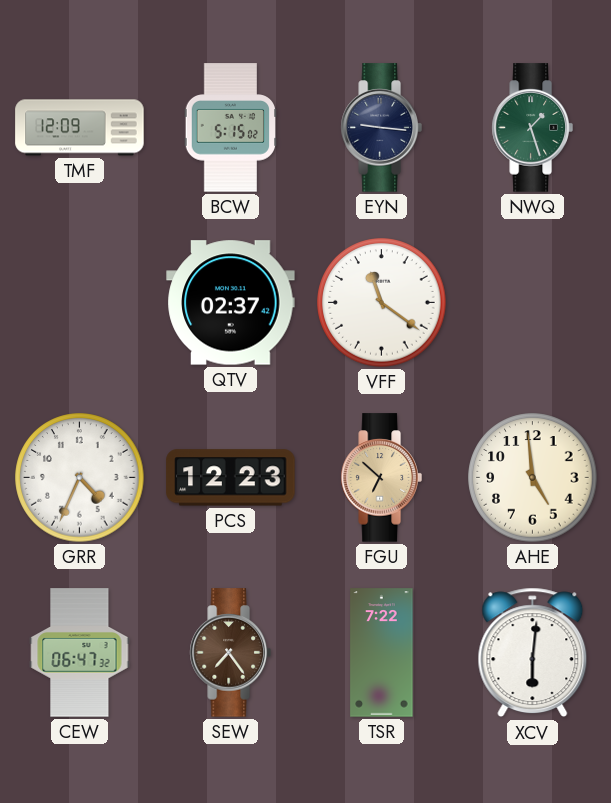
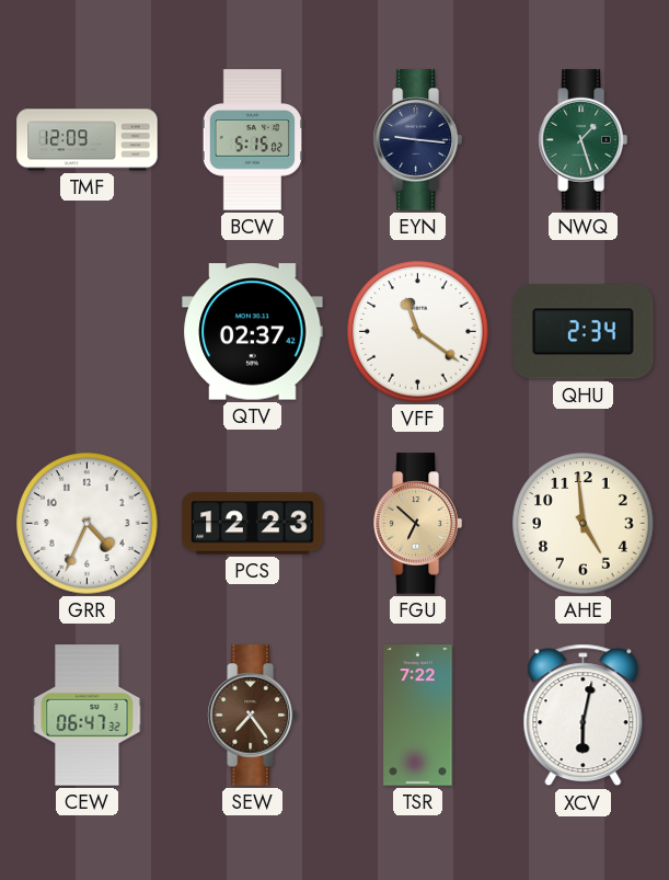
QHU: none -> 2:34 (584, 332)
XCV: 6:01 -> 6:02 (584, 716)
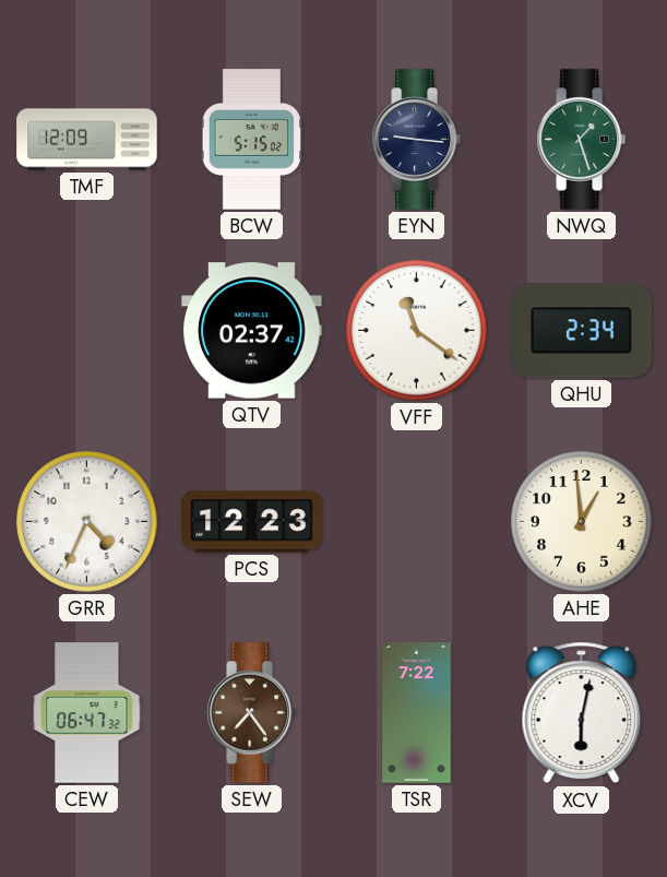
FGU: 6:52 -> none (417, 524)
AHE: 4:59 -> 12:59 (582, 522)
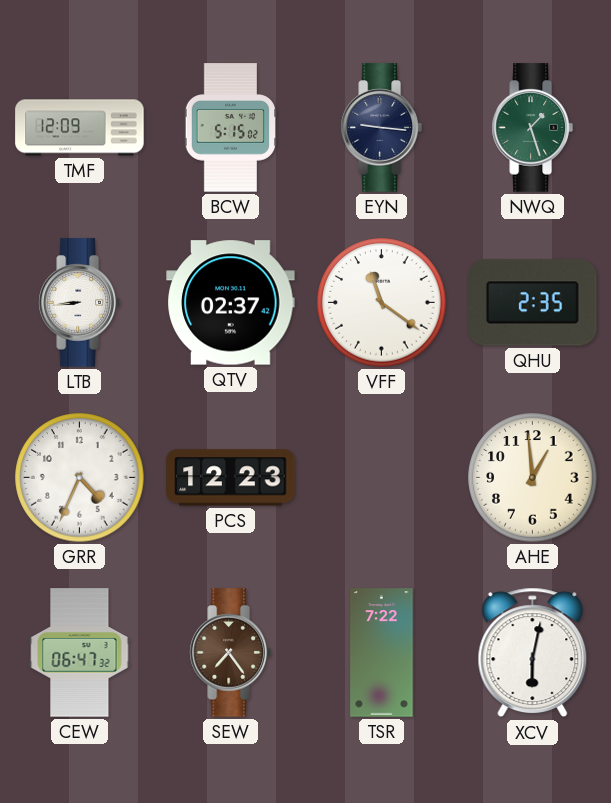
LTB: none -> 8:44 (79, 303)
QHU: 2:34 -> 2:35 (533, 303)
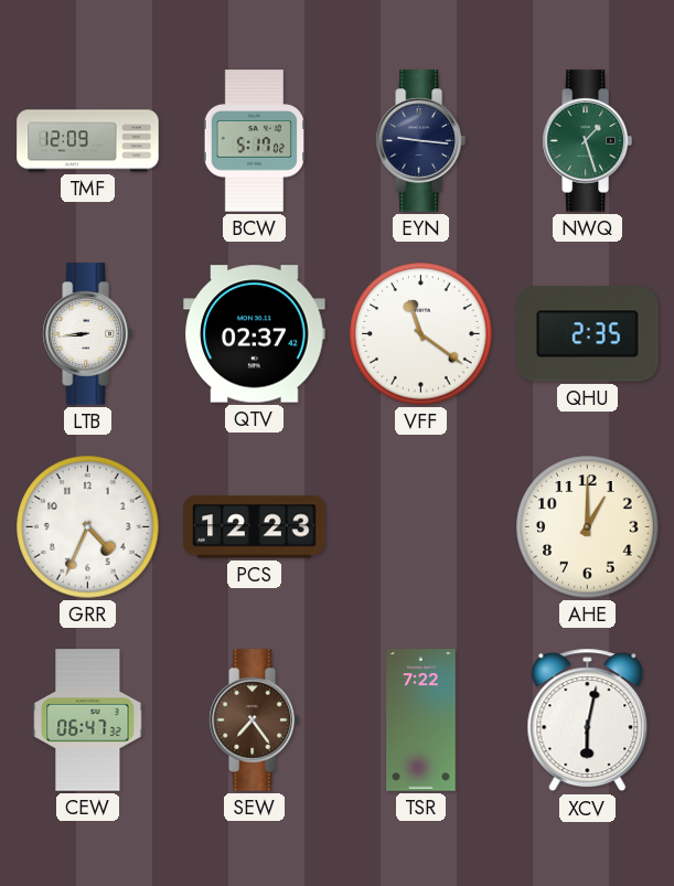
BCW: 5:15 -> 5:17 (254, 141)
AHE: 12:59 -> 1:00 (588, 527)
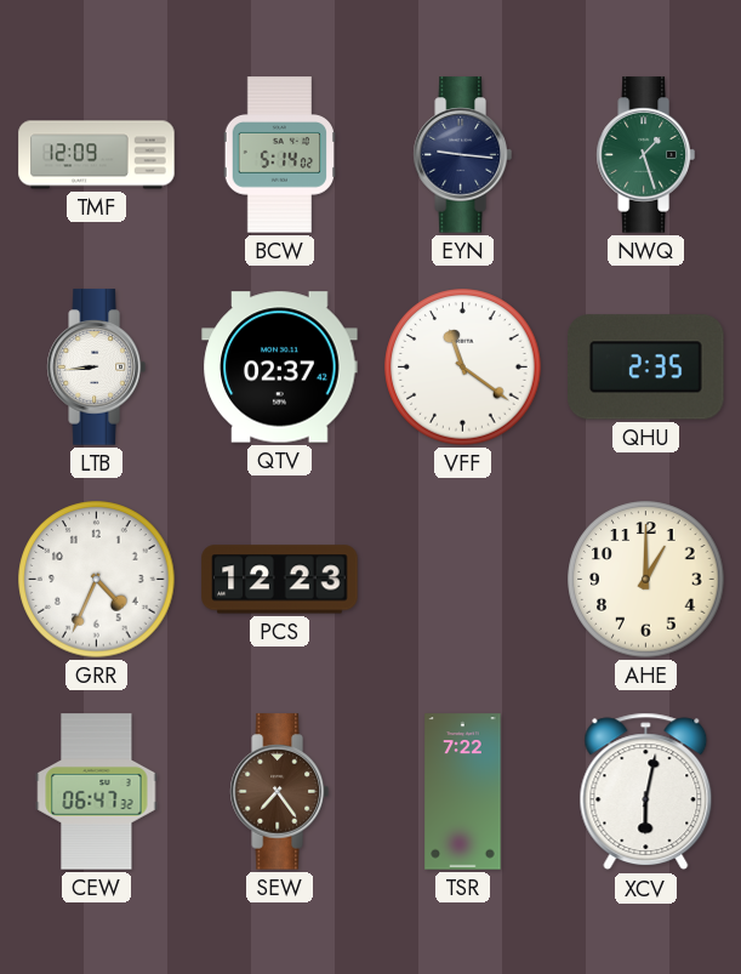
BCW: 5:17 -> 5:14 (279, 155)
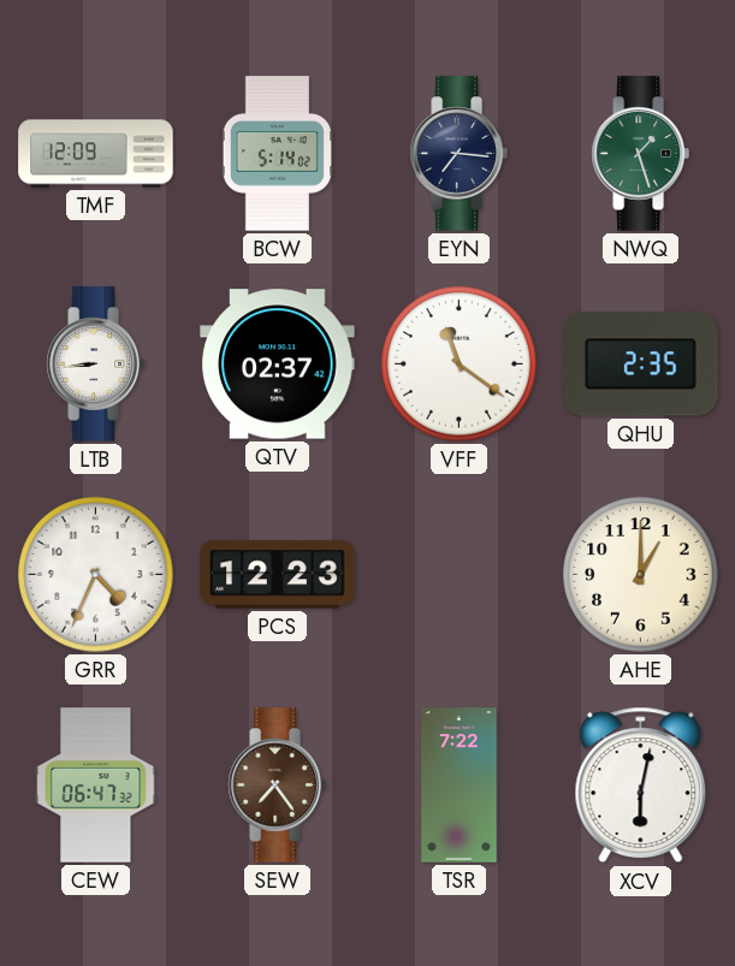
EYN: 9:16 -> 7:16 (458, 154)
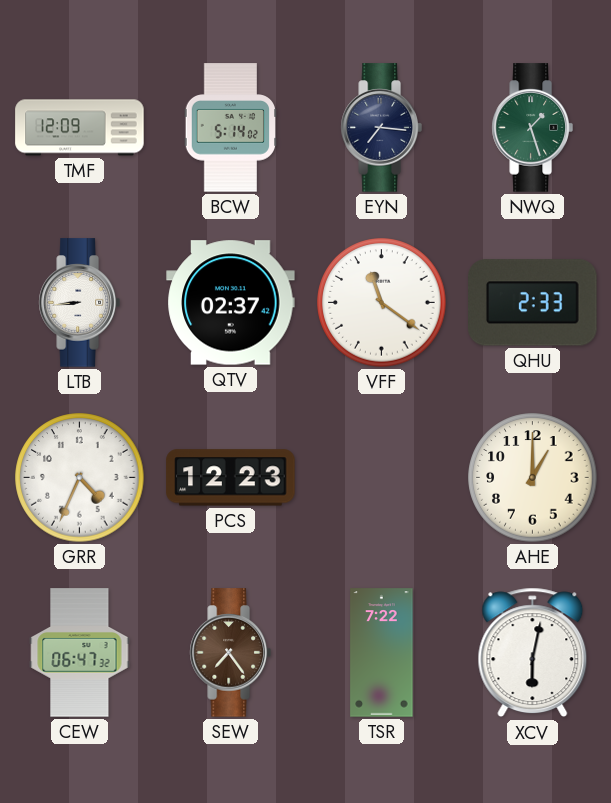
QHU: 2:35 -> 2:33 (533, 303)
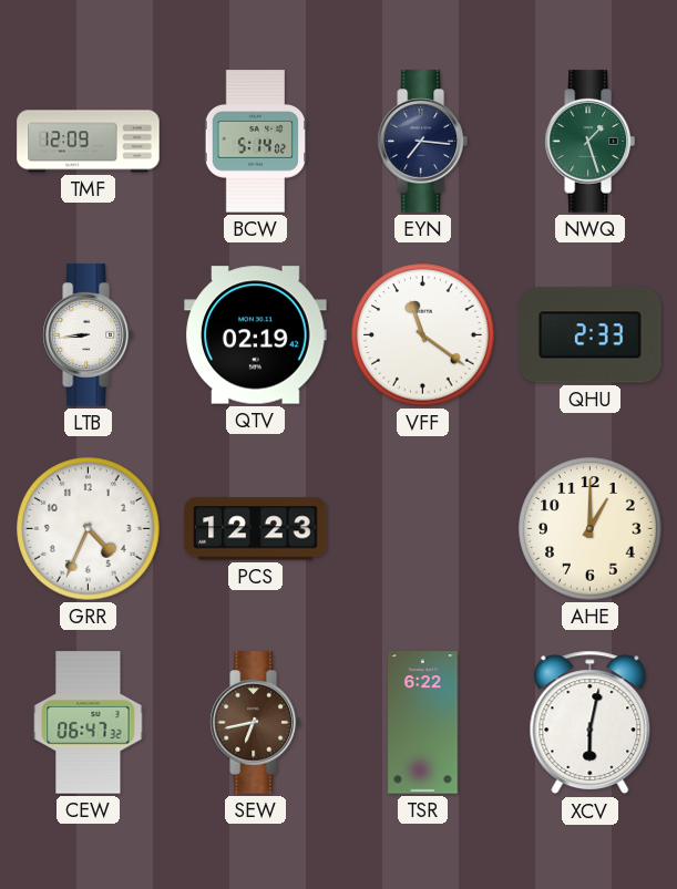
QTV: 02:37 -> 02:19 (256, 335)
SEW: 7:24 -> 6:43 (255, 723)
TSR: 7:22 -> 6:22 (423, 723)
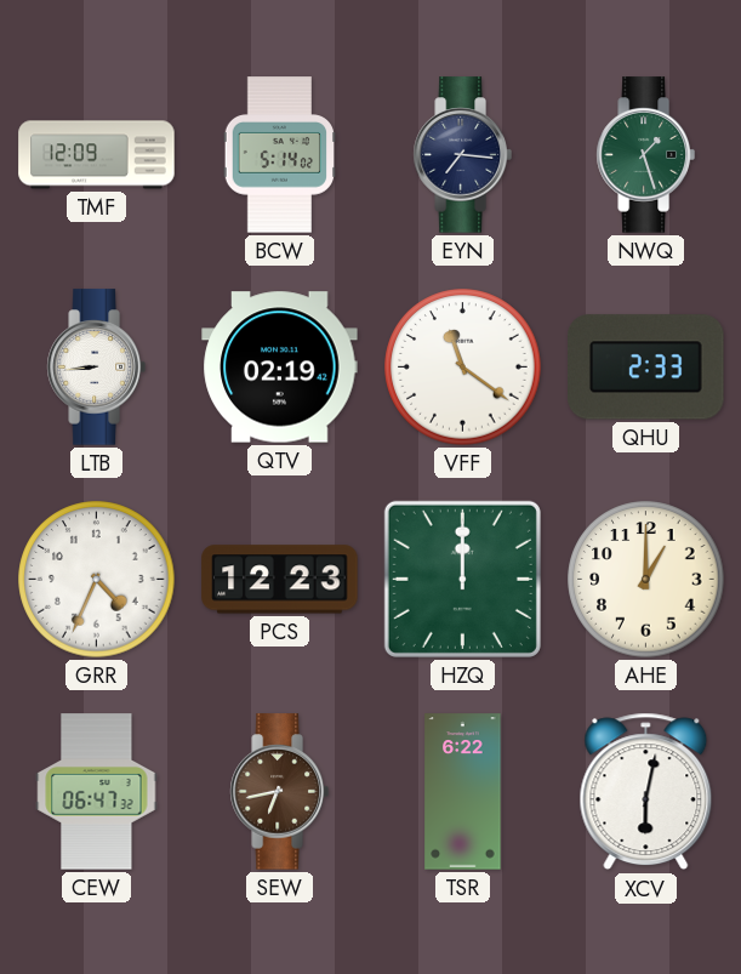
HZQ: none -> 12:00 (462, 579)
